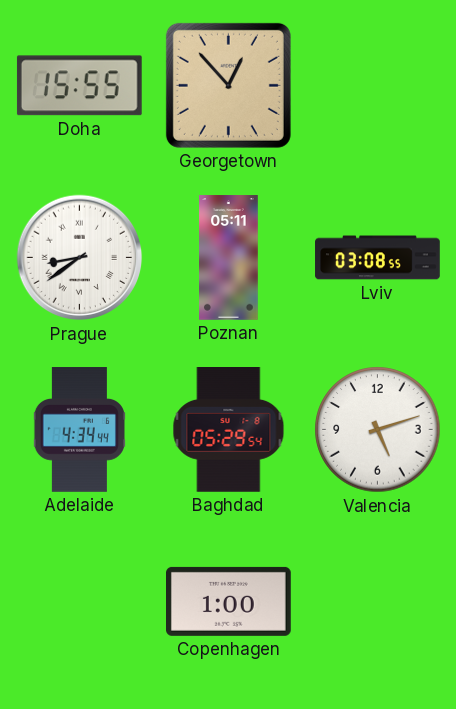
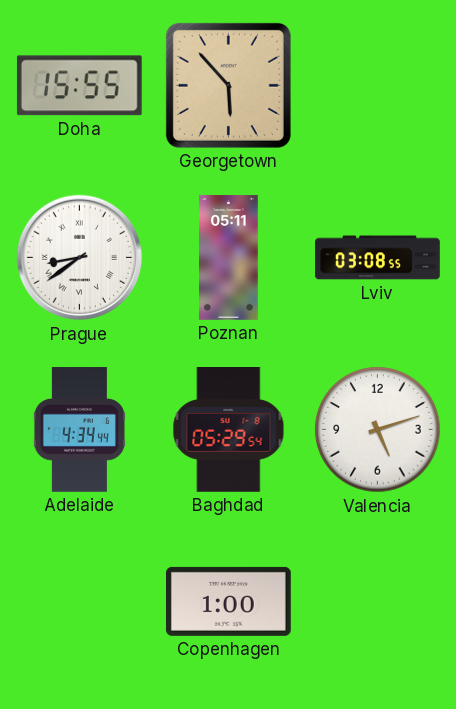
Georgetown: 12:53 -> 5:53 (228, 85)
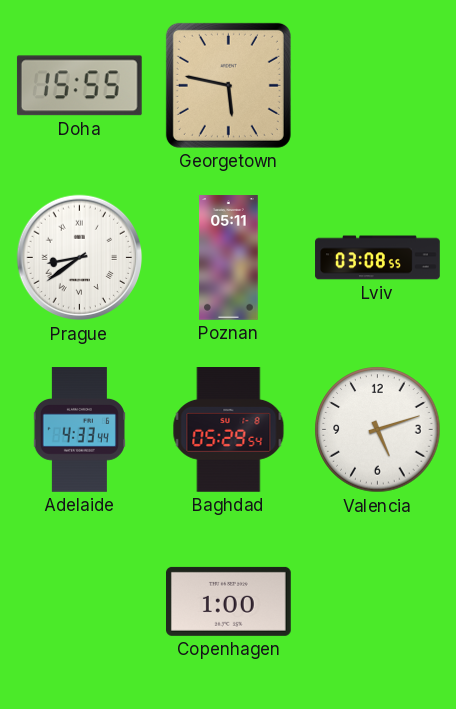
Georgetown: 5:53 -> 5:47 (228, 85)
Adelaide: 4:34 -> 4:33 (79, 430)
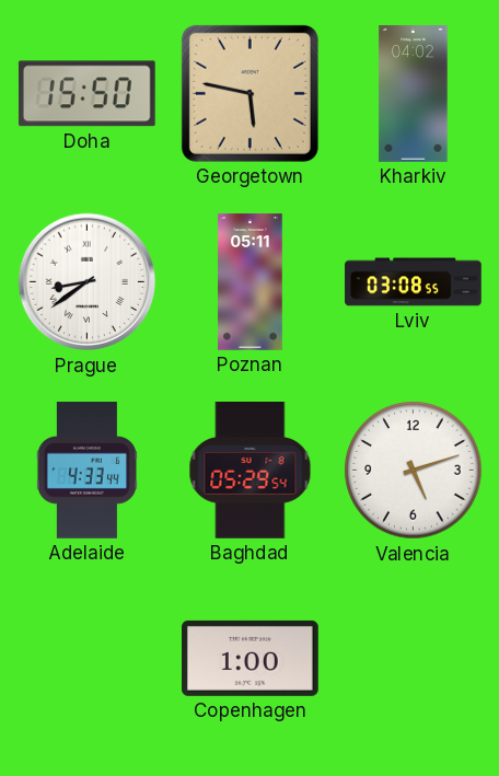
Doha: 15:55 -> 15:50 (86, 94)
Kharkiv: none -> 04:02 (414, 94)
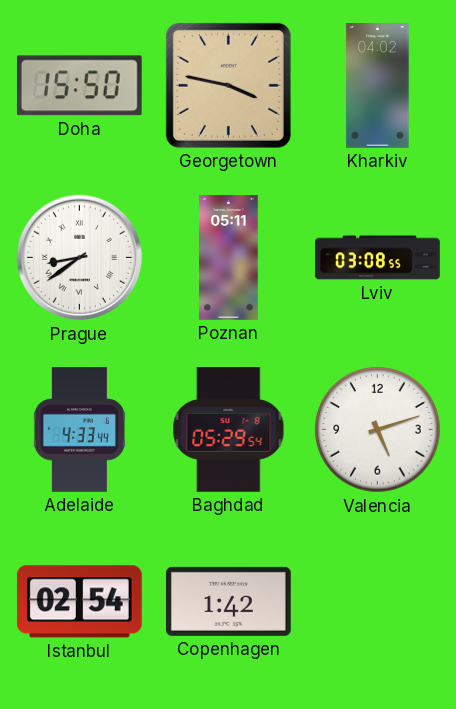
Georgetown: 5:47 -> 3:47 (228, 85)
Istanbul: none -> 02:54 (79, 602)
Copenhagen: 1:00 -> 1:42 (229, 601)
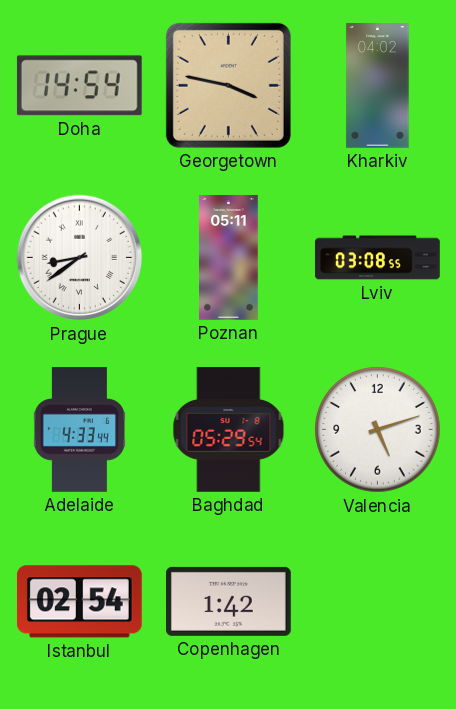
Doha: 15:50 -> 14:54 (79, 86)
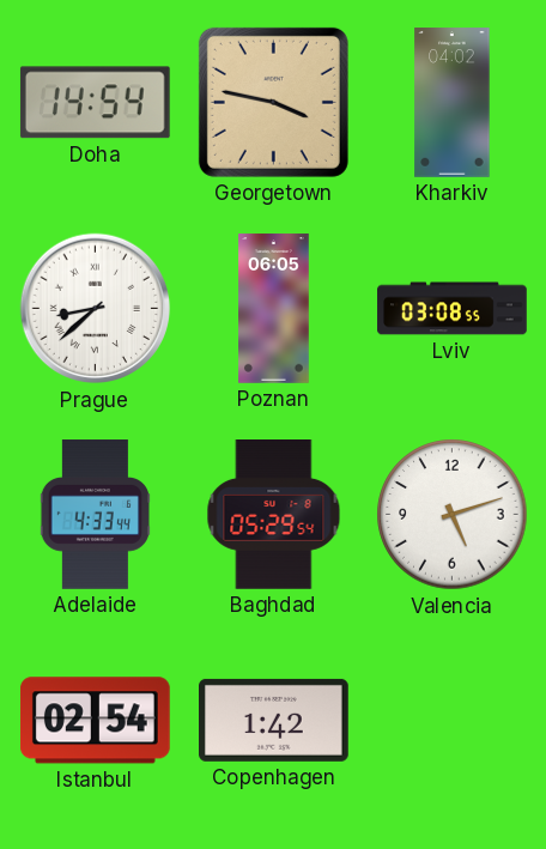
Prague: 8:39 -> 8:38 (96, 309)
Poznan: 05:11 -> 06:05 (274, 309)
